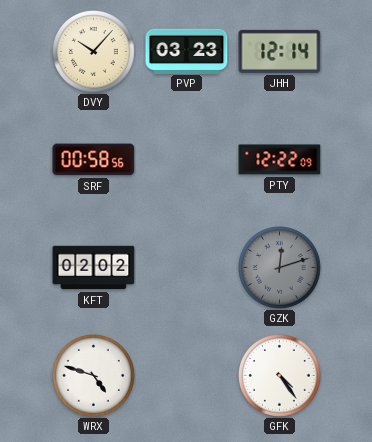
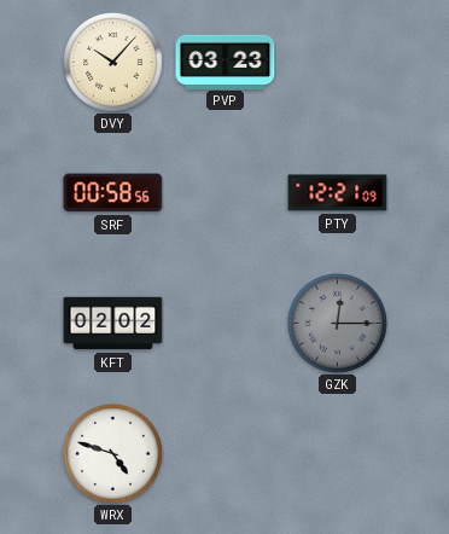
JHH: 12:14 -> none (280, 51)
PTY: 12:22 -> 12:21 (338, 193)
GZK: 12:12 -> 12:15 (338, 324)
GFK: 4:24 -> none (280, 376)
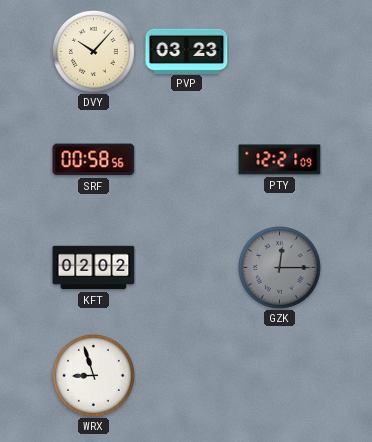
WRX: 4:48 -> 8:57 (94, 376)
